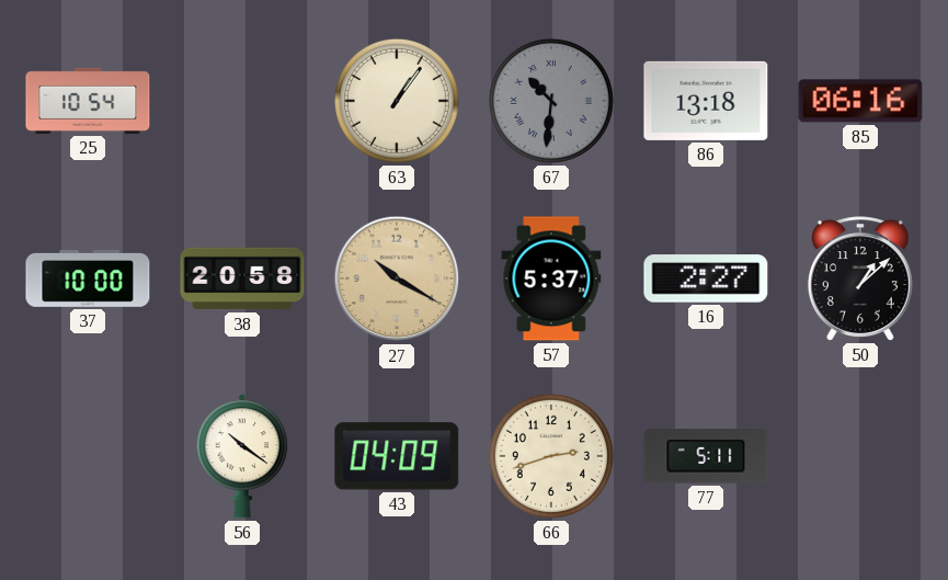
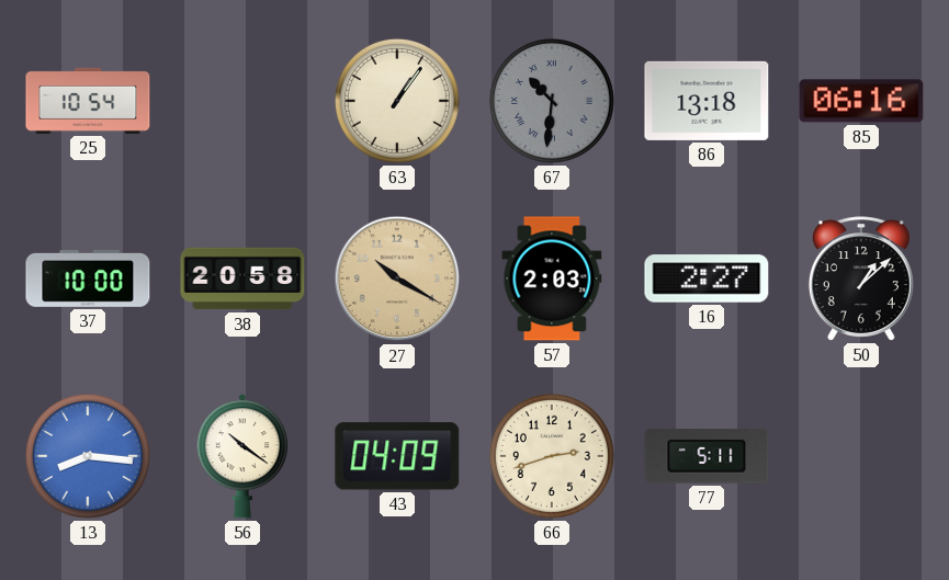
57: 5:37 -> 2:03 (552, 278)
13: none -> 8:16 (88, 456)
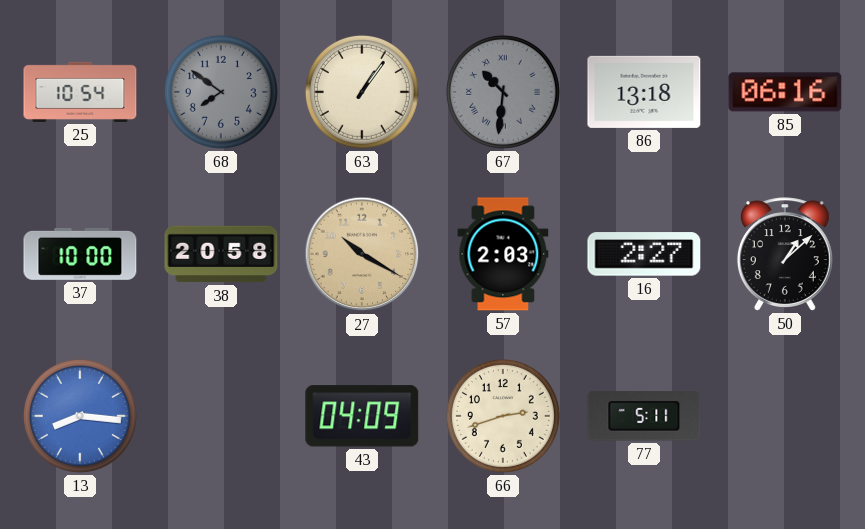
68: none -> 7:51 (221, 92)
56: 10:21 -> none (242, 456)
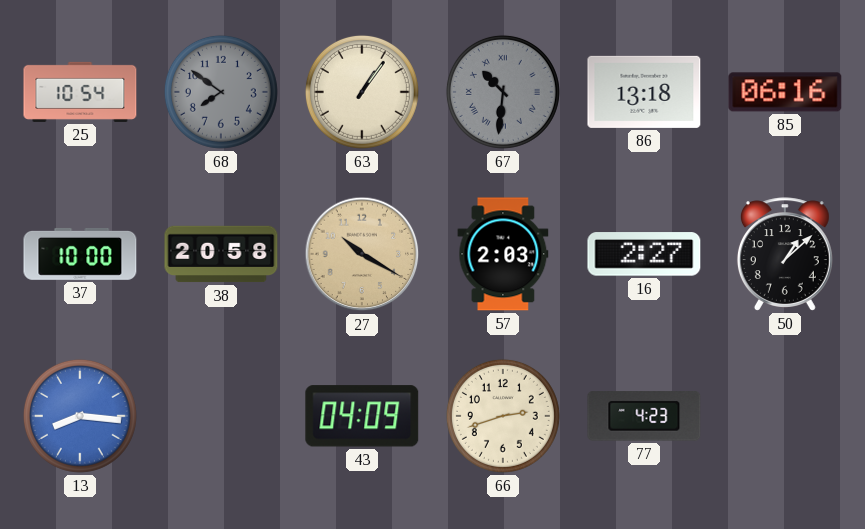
77: 5:11 -> 4:23 (644, 416)
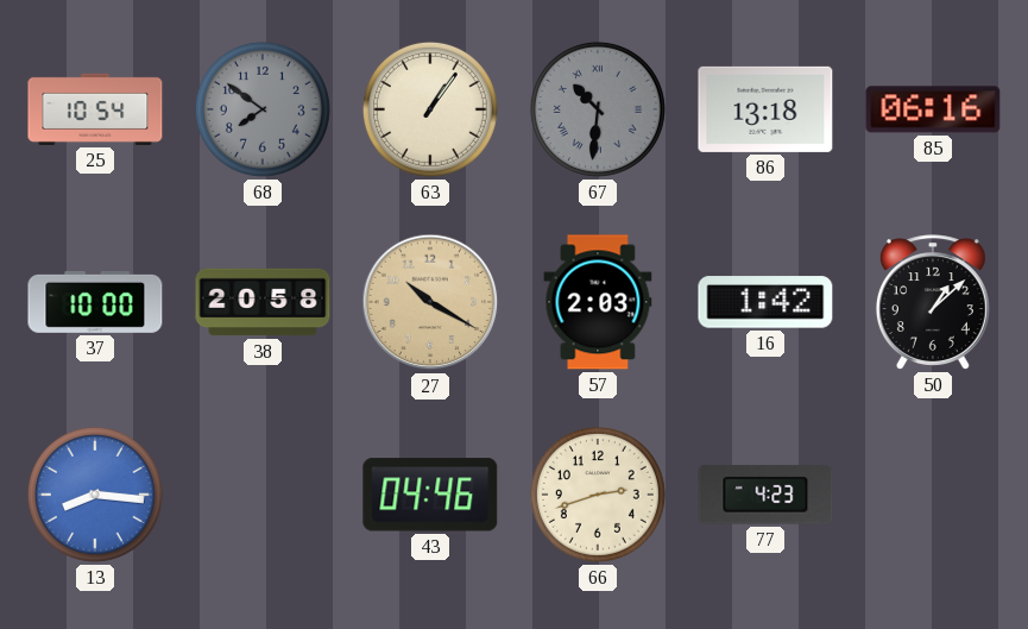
16: 2:27 -> 1:42 (765, 302)
43: 04:09 -> 04:46 (430, 495)
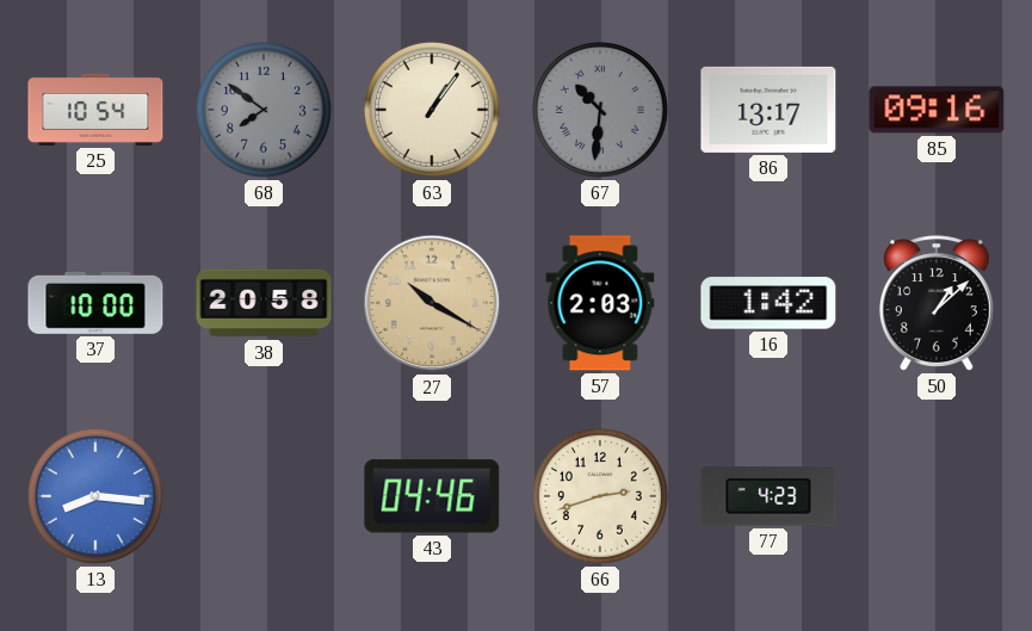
86: 13:18 -> 13:17 (768, 110)
85: 06:16 -> 09:16 (937, 110)
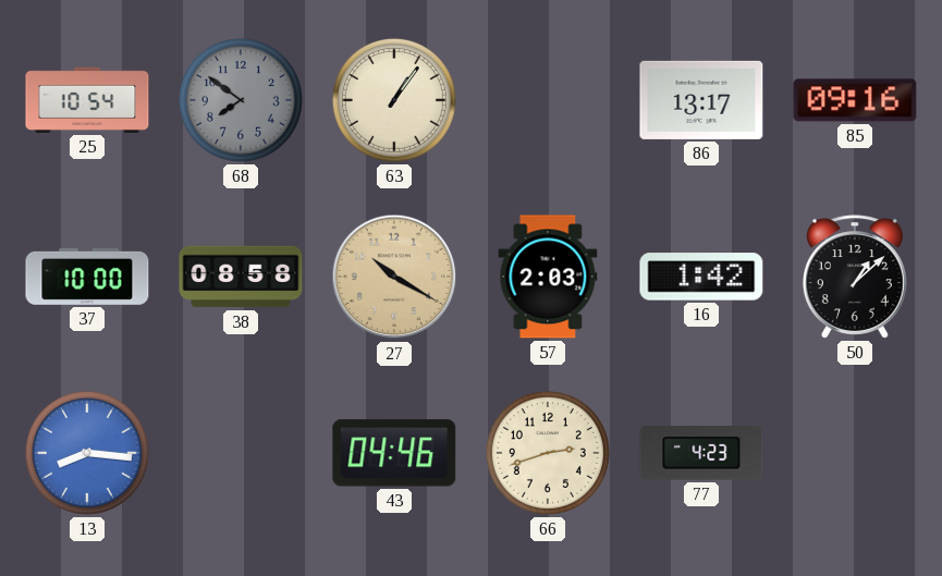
67: 10:31 -> none (600, 110)
38: 20:58 -> 08:58 (241, 277)
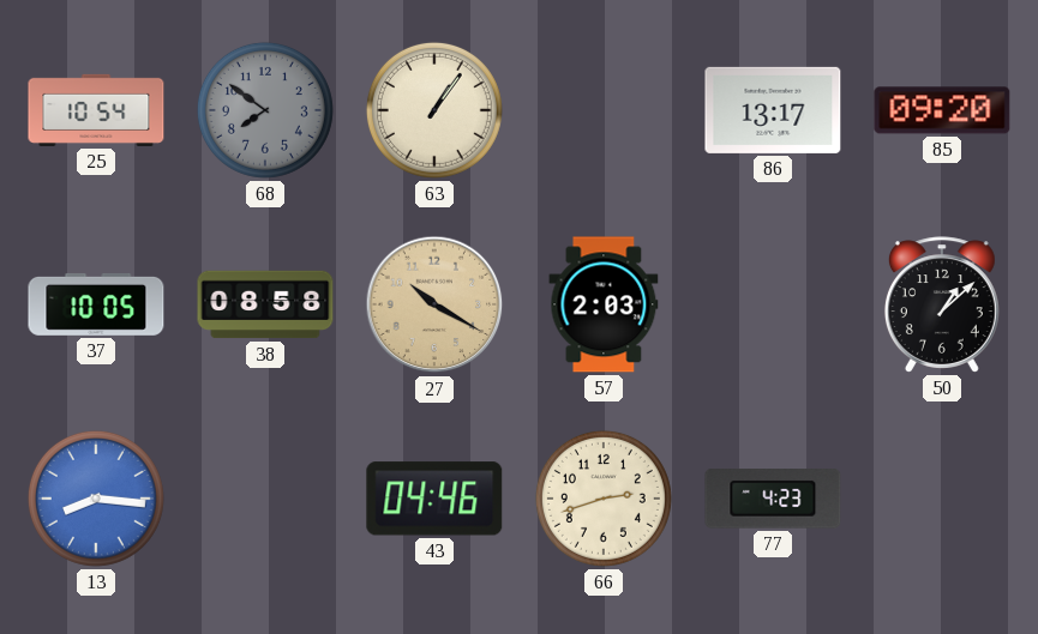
85: 09:16 -> 09:20 (942, 110)
37: 10:00 -> 10:05 (96, 304)
16: 1:42 -> none (701, 277)
